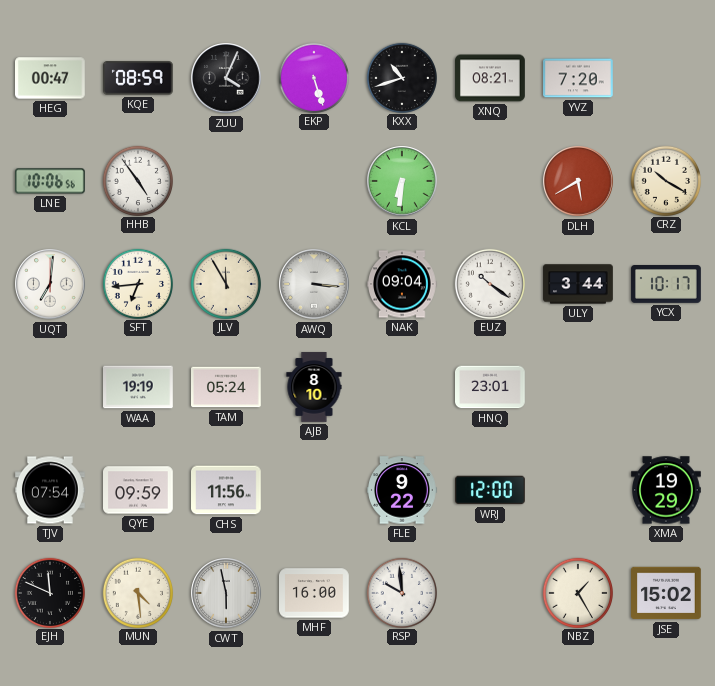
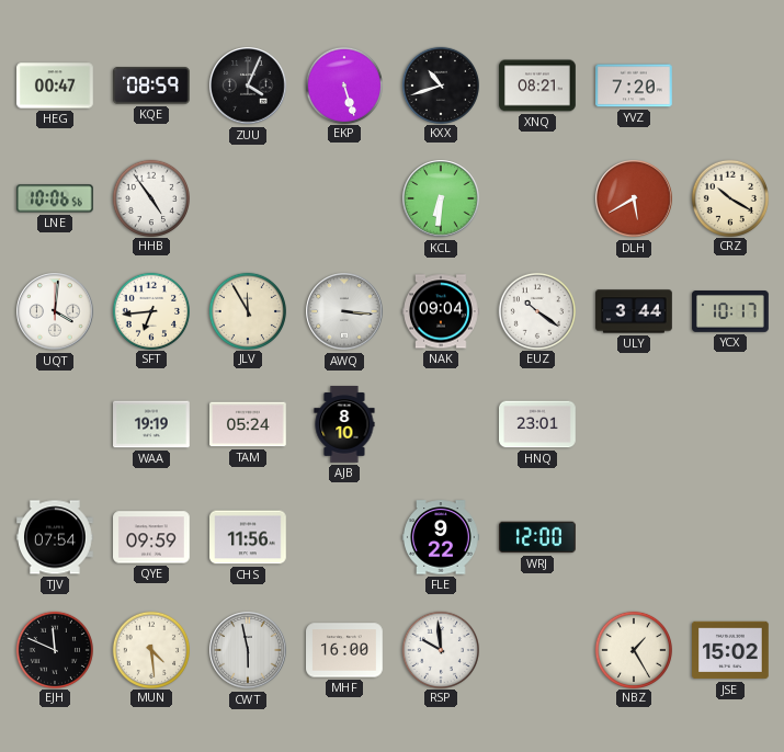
UQT: 7:01 -> 4:01 (55, 311)
XMA: 19:29 -> none (666, 490)
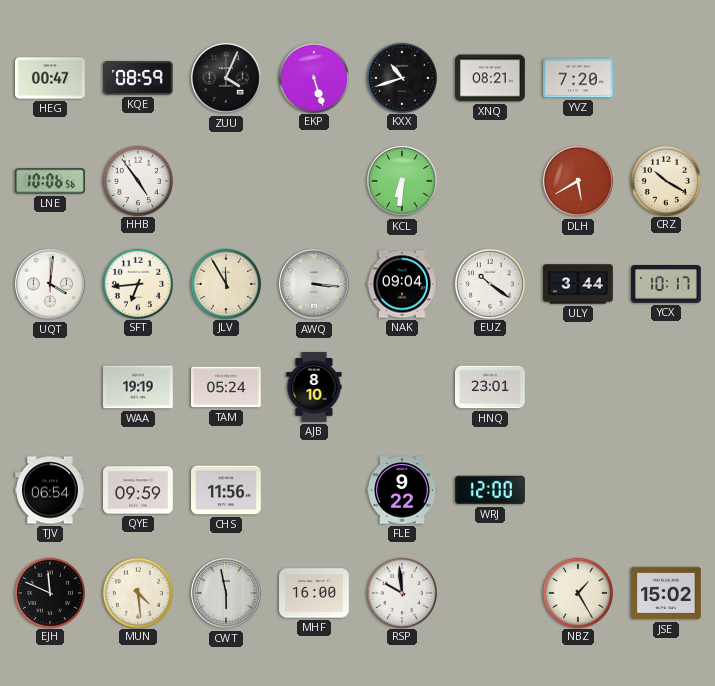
TJV: 07:54 -> 06:54 (51, 490)
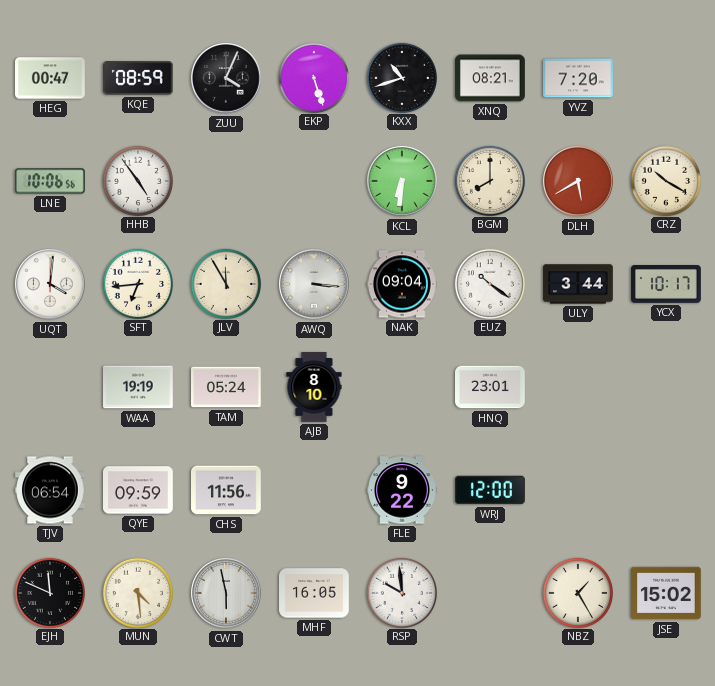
BGM: none -> 8:00 (489, 180)
MHF: 16:00 -> 16:05 (315, 593)
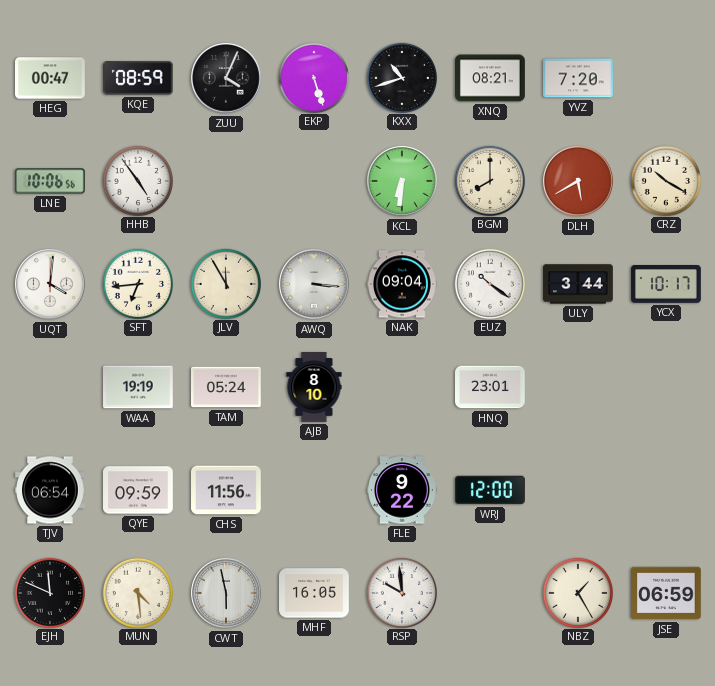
JSE: 15:02 -> 06:59 (667, 593)
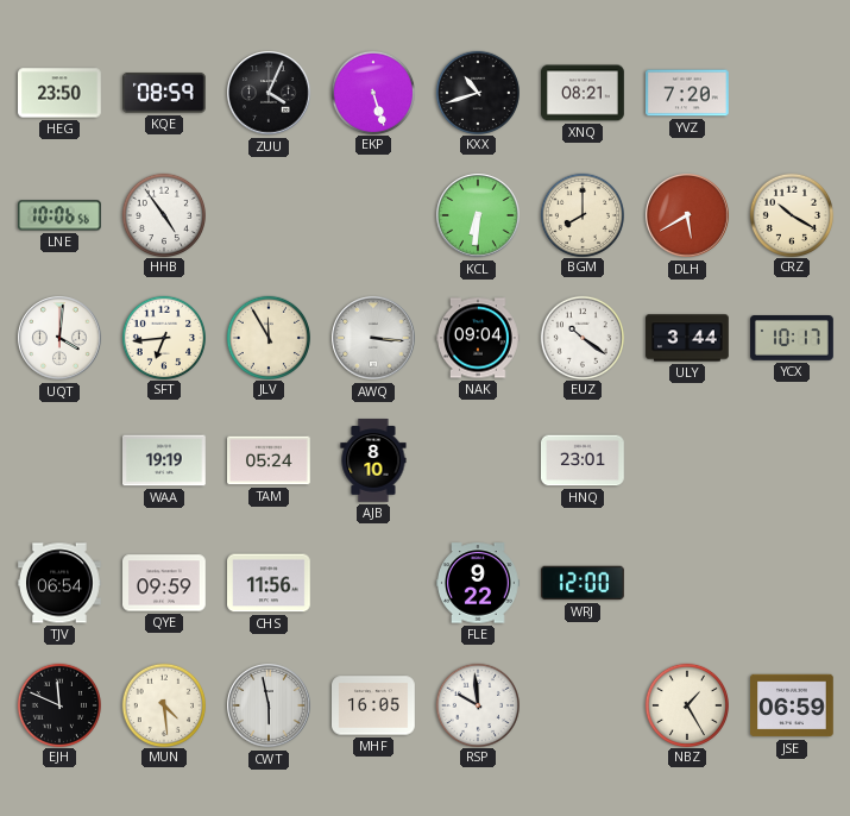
HEG: 00:47 -> 23:50 (61, 93)
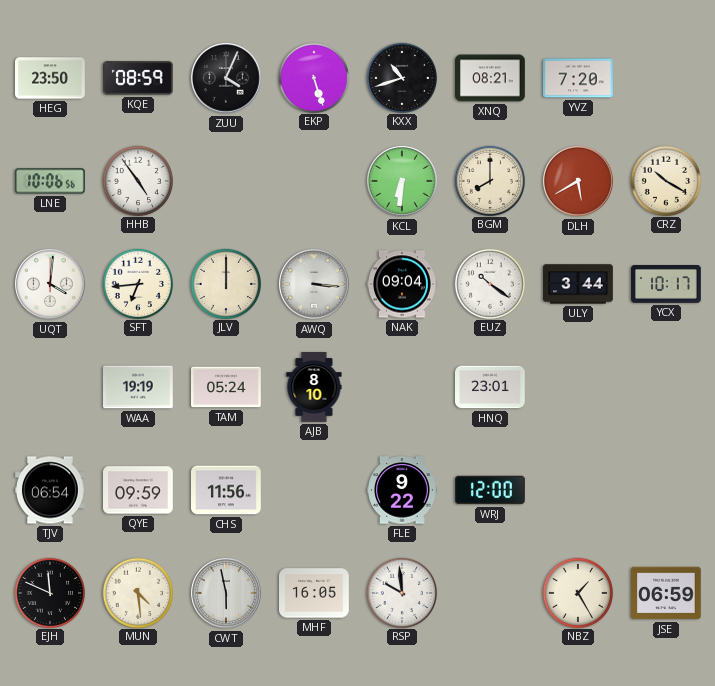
JLV: 11:55 -> 12:00 (225, 283)
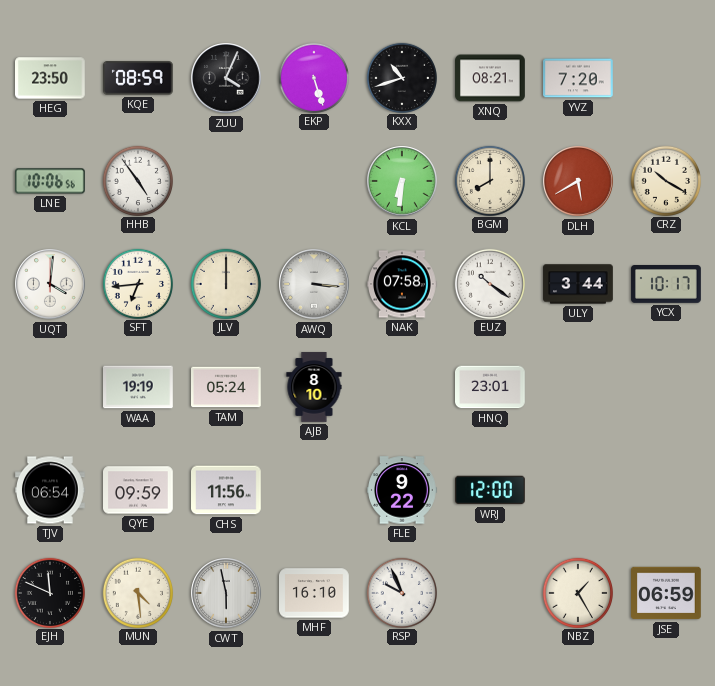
NAK: 09:04 -> 07:58 (402, 284)
MHF: 16:05 -> 16:10 (315, 593)
RSP: 9:59 -> 9:56 (401, 592)
